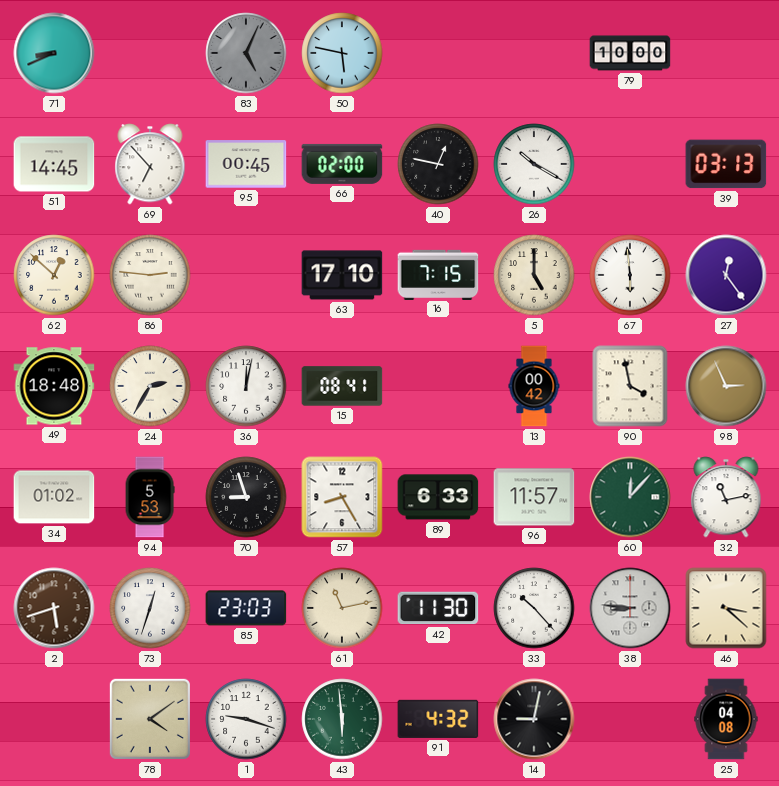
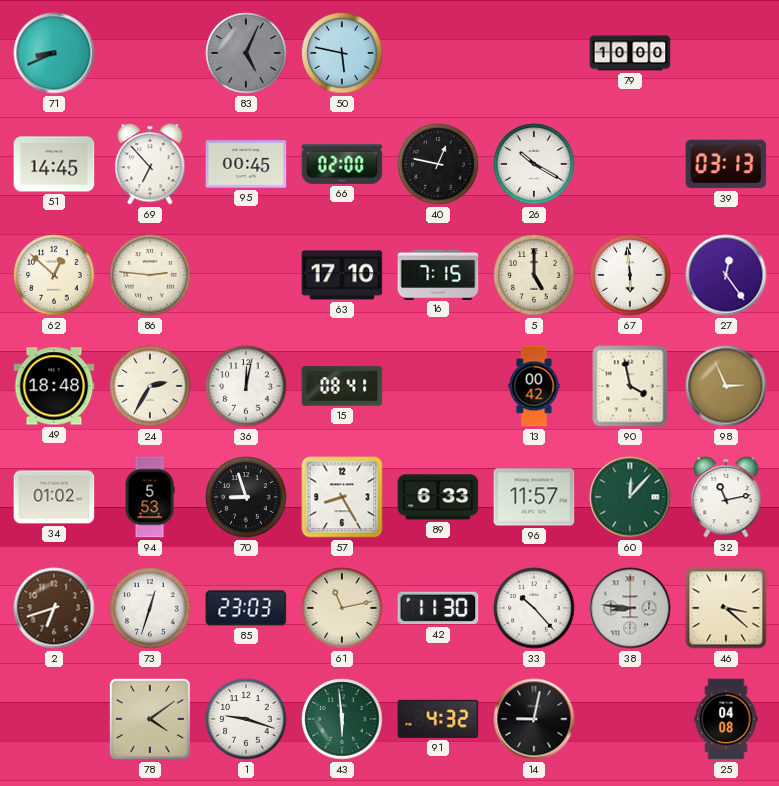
2: 5:42 -> 6:42 (54, 608)
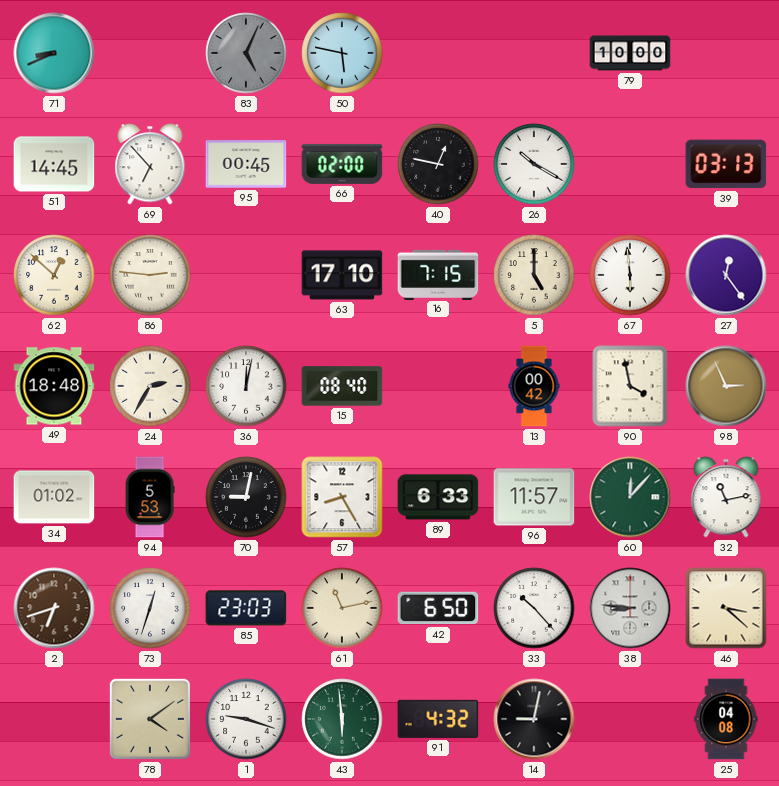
15: 08:41 -> 08:40 (342, 386)
70: 8:57 -> 9:02 (246, 497)
42: 11:30 -> 6:50 (438, 608)
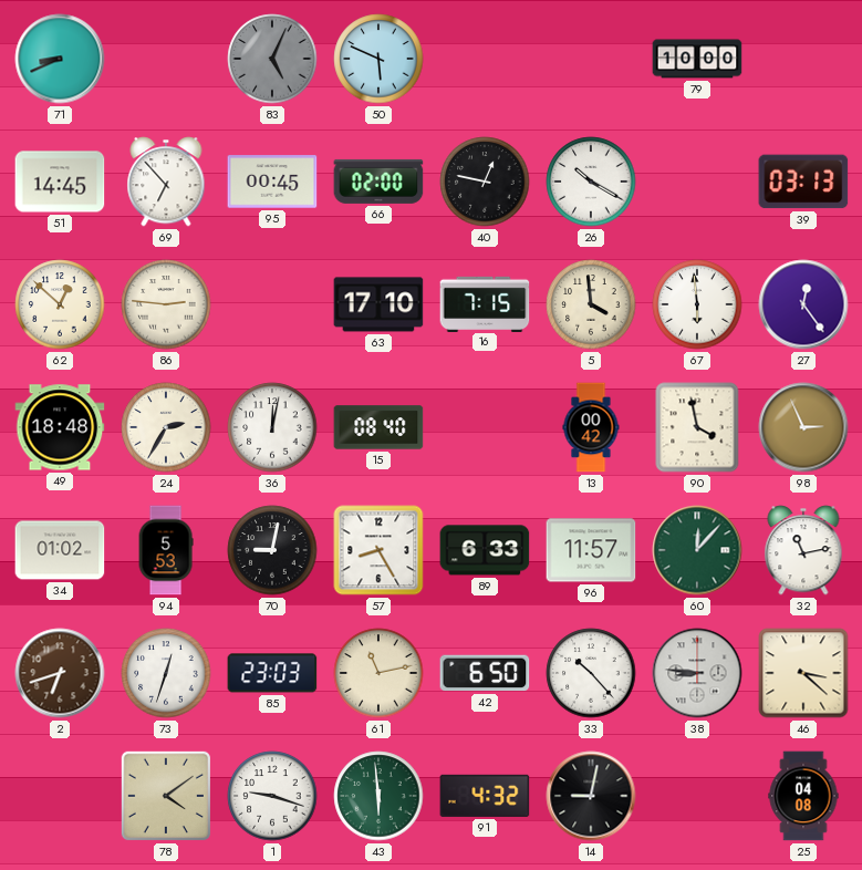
50: 5:47 -> 5:49 (378, 59)
5: 5:00 -> 3:59 (591, 304)
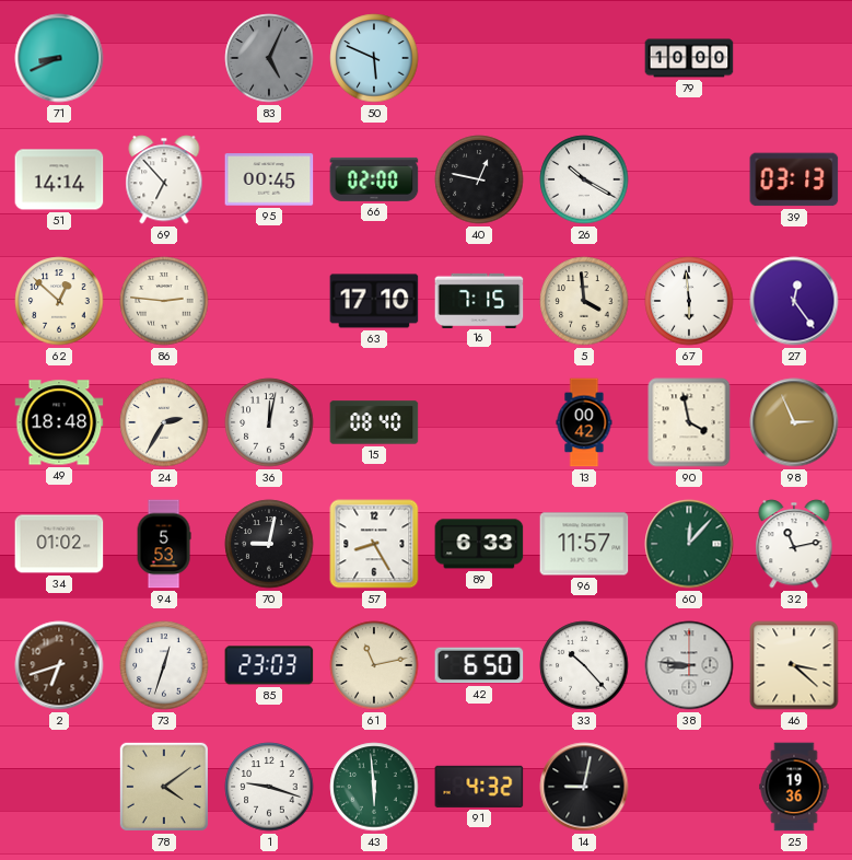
51: 14:45 -> 14:14 (59, 179)
25: 04:08 -> 19:36 (794, 787)
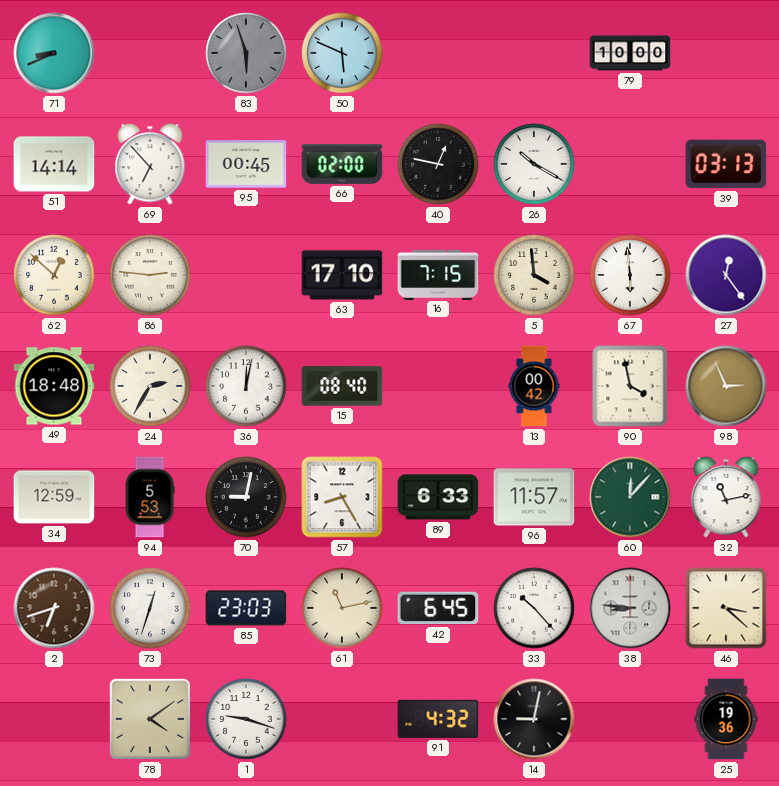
83: 5:04 -> 5:57 (246, 53)
34: 01:02 -> 12:59 (54, 497)
42: 6:50 -> 6:45 (438, 608)
43: 5:59 -> none (374, 787)
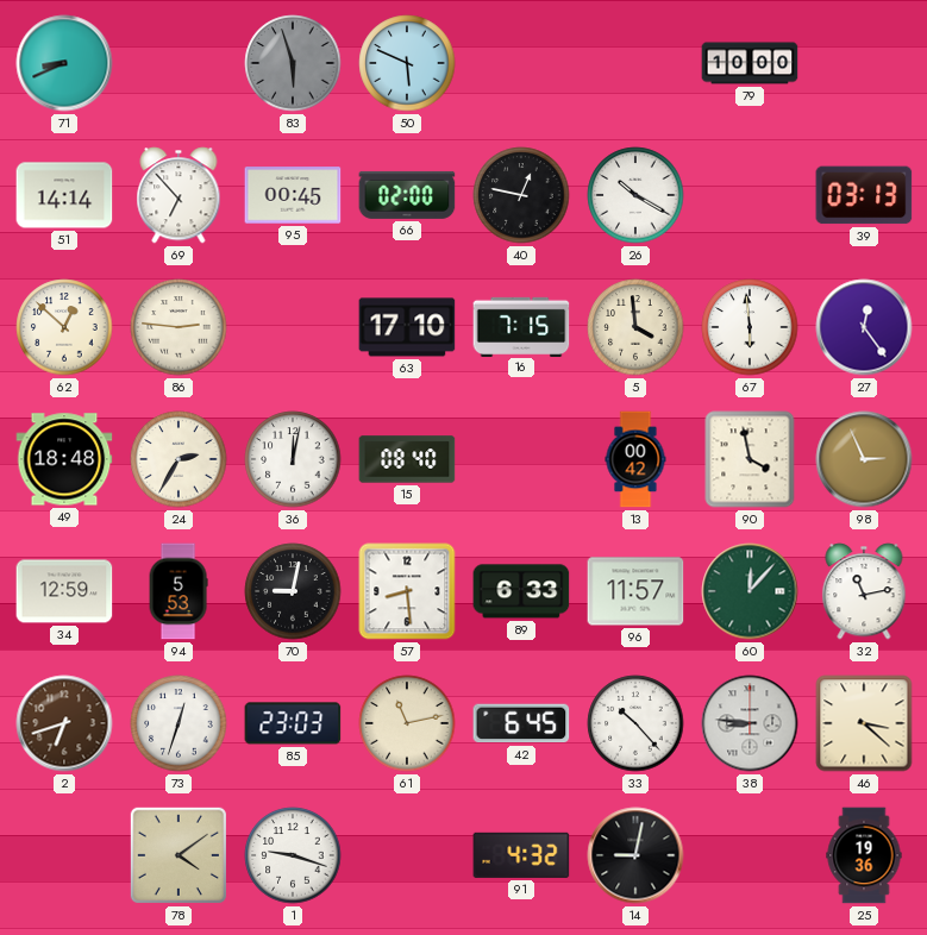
57: 8:25 -> 8:29 (407, 591)
